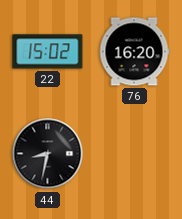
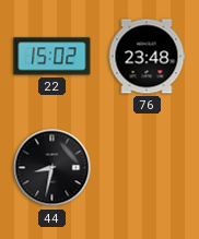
76: 16:20 -> 23:48 (147, 57)
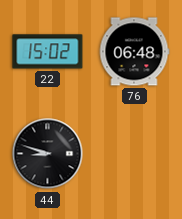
76: 23:48 -> 06:48 (134, 52)
44: 8:32 -> 8:48 (48, 154)
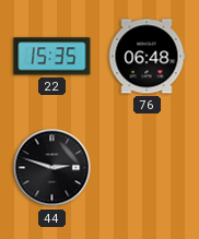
22: 15:02 -> 15:35 (52, 57)
44: 8:48 -> 2:48 (52, 168)
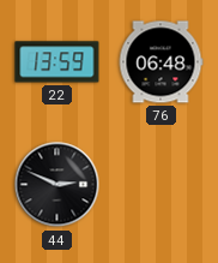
22: 15:35 -> 13:59 (57, 62)
44: 2:48 -> 2:49 (57, 185)
